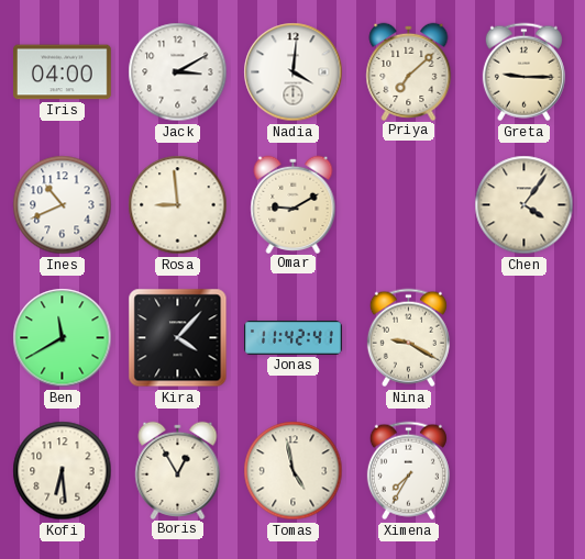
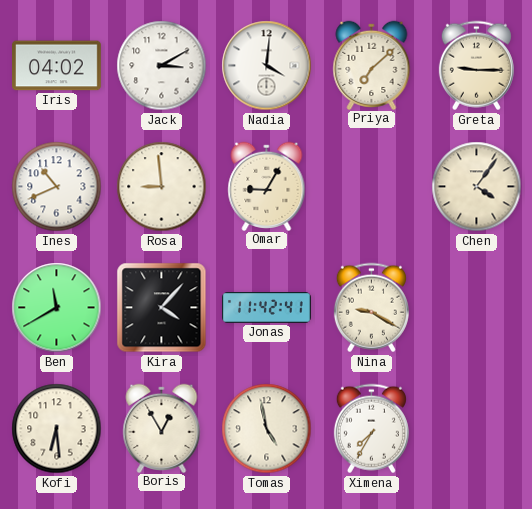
Iris: 04:00 -> 04:02 (57, 66)
Omar: 9:10 -> 9:05 (267, 186)
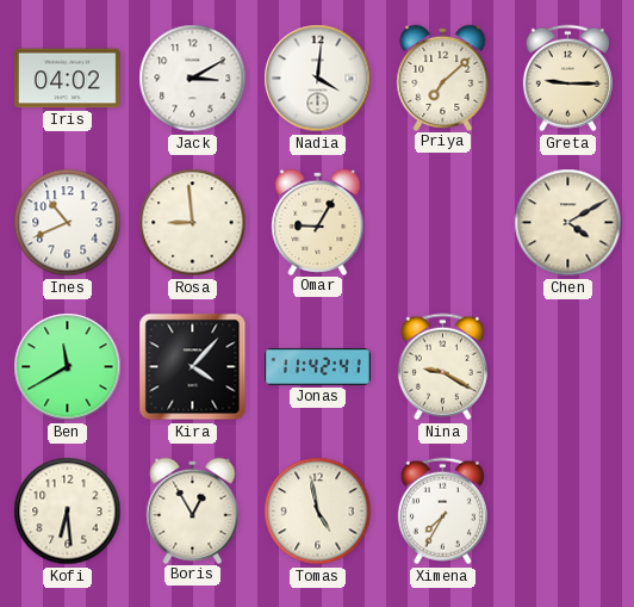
Chen: 4:06 -> 4:10 (568, 223)
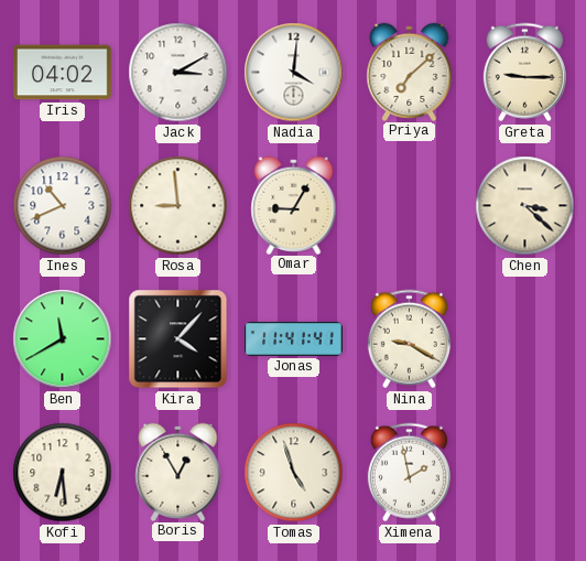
Chen: 4:10 -> 3:22 (525, 206)
Jonas: 11:42 -> 11:41 (294, 339)
Tomas: 4:58 -> 4:57 (294, 473)
Ximena: 7:35 -> 1:58 (409, 473)
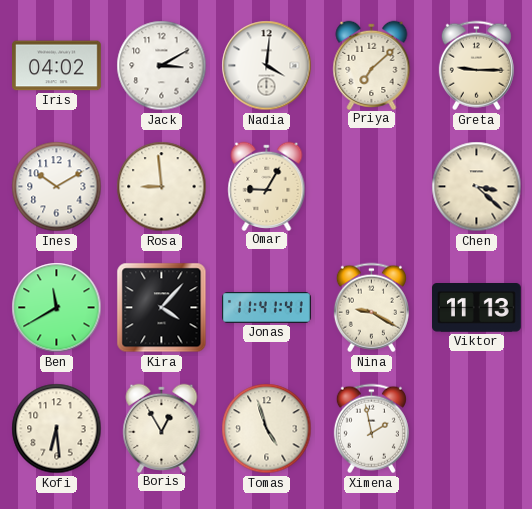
Ines: 10:41 -> 10:10 (57, 187)
Viktor: none -> 11:13 (477, 308)
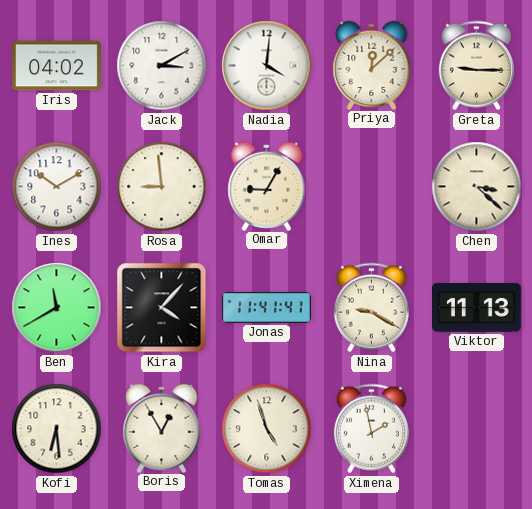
Priya: 7:08 -> 12:08 (372, 65)
